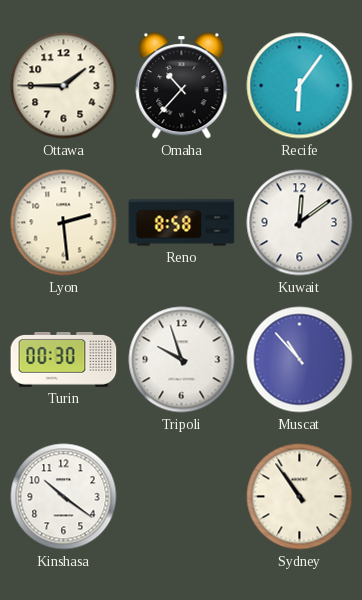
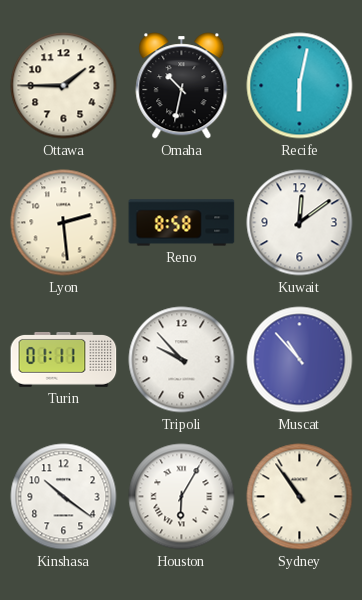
Omaha: 10:37 -> 10:32 (182, 86)
Recife: 6:06 -> 6:02 (300, 86)
Turin: 00:30 -> 01:11 (64, 360)
Tripoli: 9:57 -> 9:53 (182, 360)
Houston: none -> 6:05 (182, 497)
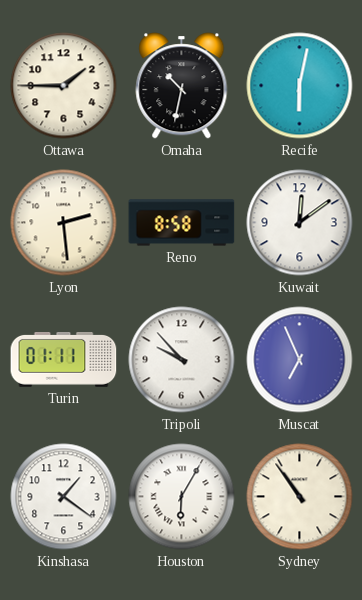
Muscat: 10:53 -> 6:56 (300, 360)
Kinshasa: 10:21 -> 1:21 (64, 497)
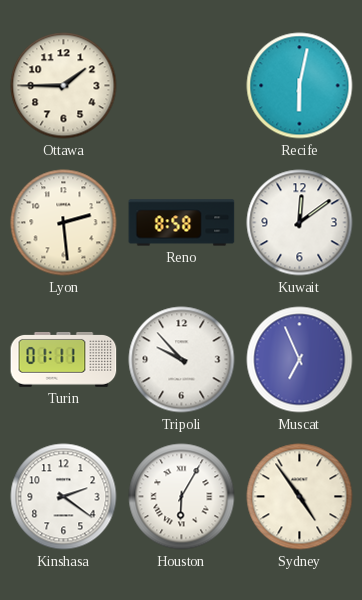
Omaha: 10:32 -> none (182, 86)
Kinshasa: 1:21 -> 2:21 (64, 497)
Sydney: 10:54 -> 4:54 (300, 497)
